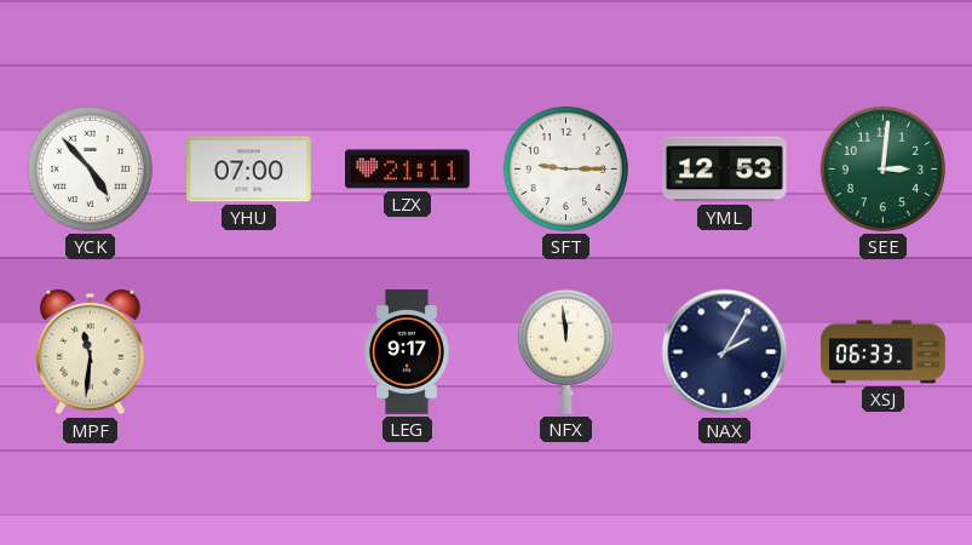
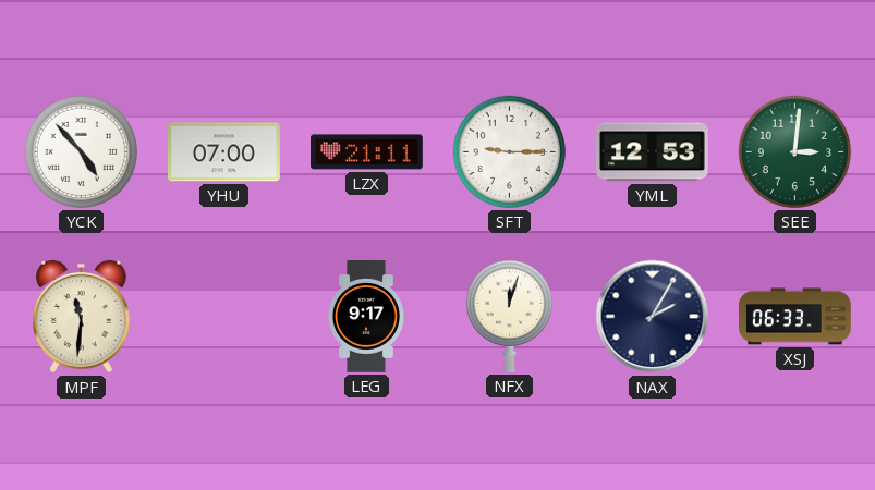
NFX: 11:59 -> 12:03 (509, 316)
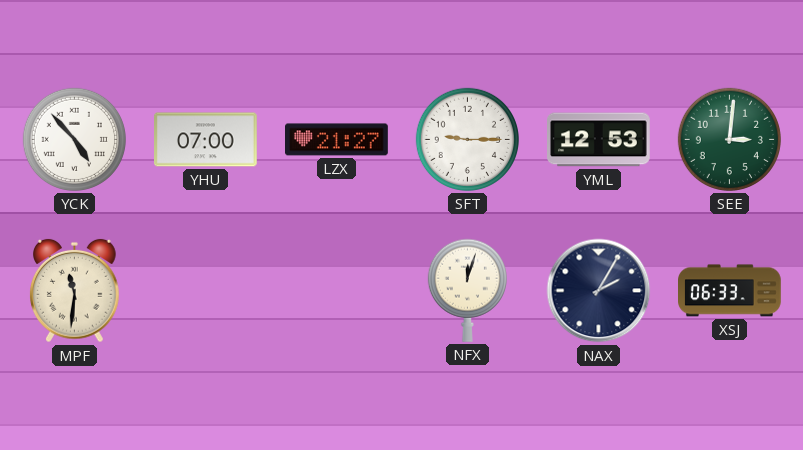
LZX: 21:11 -> 21:27 (337, 140)
LEG: 9:17 -> none (366, 317)
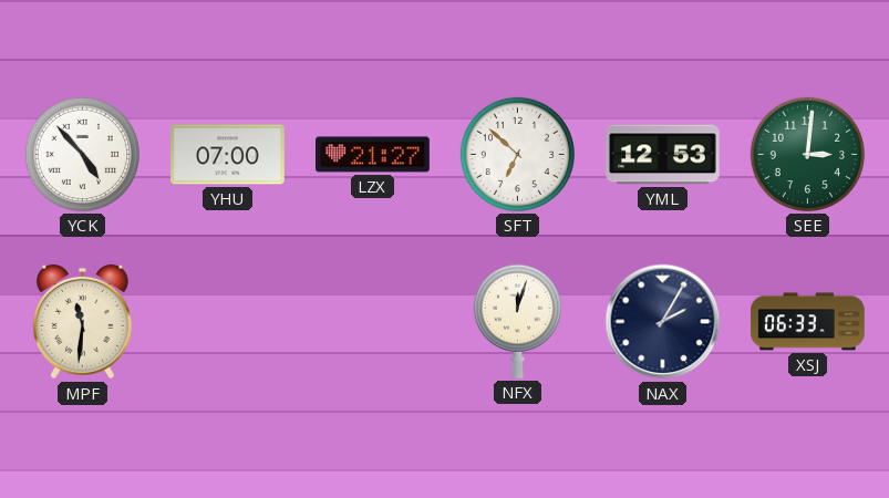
SFT: 9:15 -> 6:52 (517, 154)
